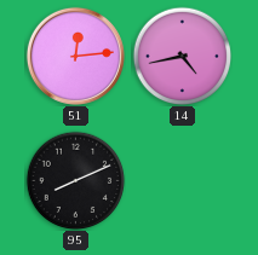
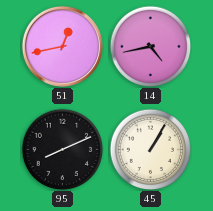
51: 12:14 -> 12:43 (62, 46)
45: none -> 1:05 (150, 149)
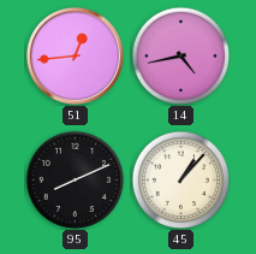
51: 12:43 -> 12:44 (75, 55)
45: 1:05 -> 1:07 (180, 179)
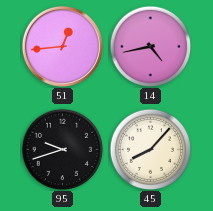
95: 8:11 -> 9:42 (62, 149)
45: 1:07 -> 8:07 (150, 149)
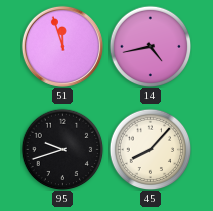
51: 12:44 -> 11:57 (62, 46)
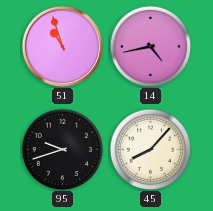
51: 11:57 -> 10:57 (62, 46)
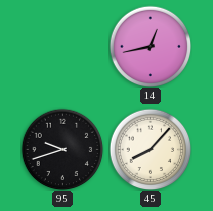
51: 10:57 -> none (62, 46)
14: 4:43 -> 12:43 (150, 46)
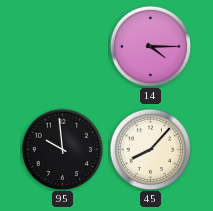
14: 12:43 -> 4:15 (150, 46)
95: 9:42 -> 9:59 (62, 149)
